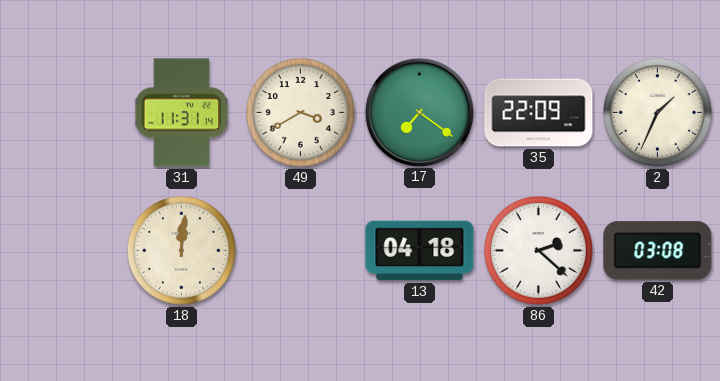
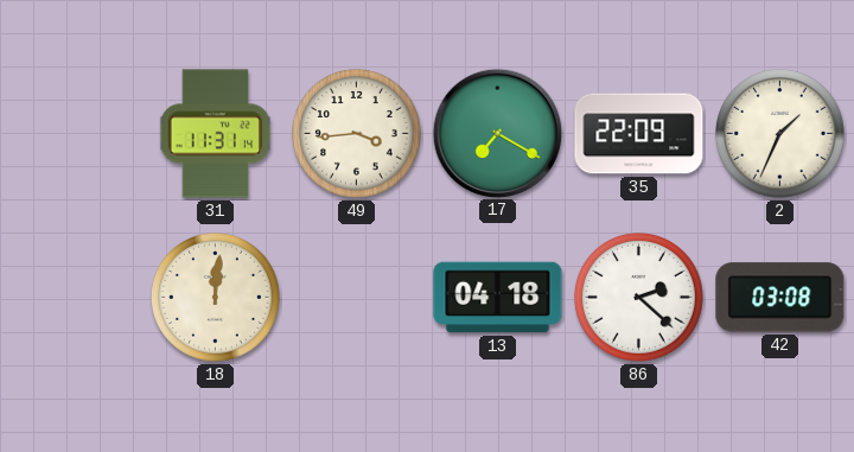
49: 3:40 -> 3:44 (357, 134)
17: 7:21 -> 7:20 (497, 133)
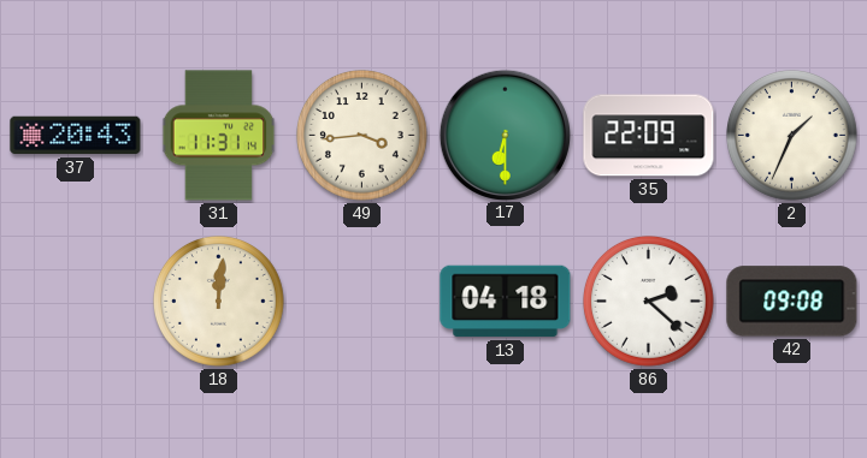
37: none -> 20:43 (76, 136)
17: 7:20 -> 6:30 (505, 135)
42: 03:08 -> 09:08 (792, 302)
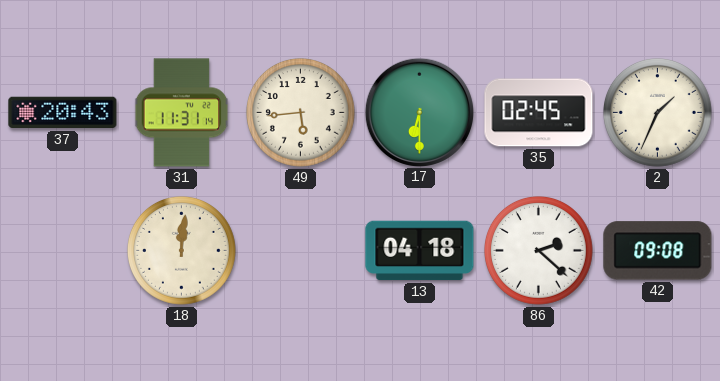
49: 3:44 -> 5:44 (301, 113)
35: 22:09 -> 02:45 (539, 113)
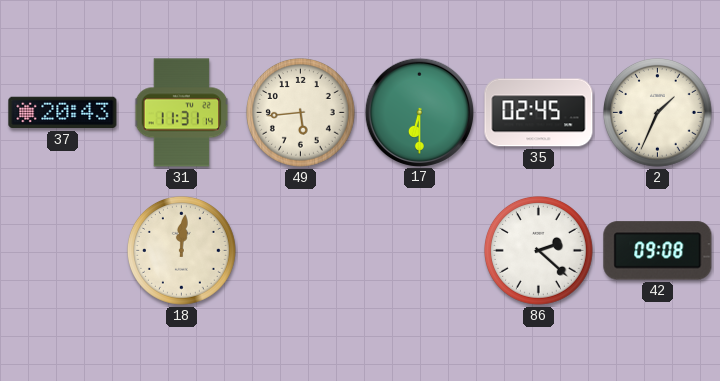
13: 04:18 -> none (420, 251)
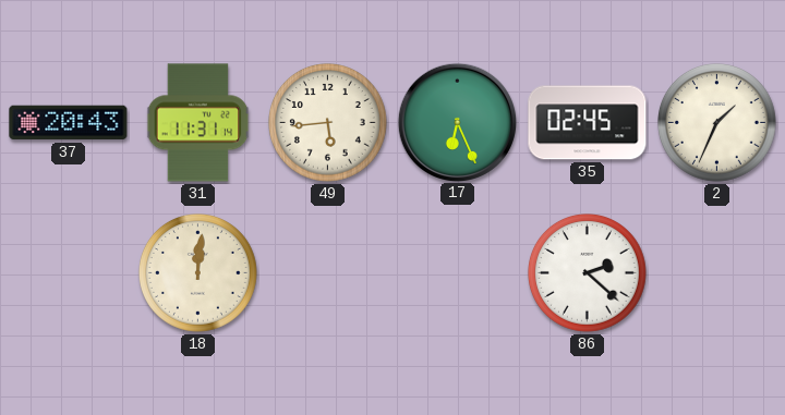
17: 6:30 -> 6:26 (457, 122)
42: 09:08 -> none (658, 251)
